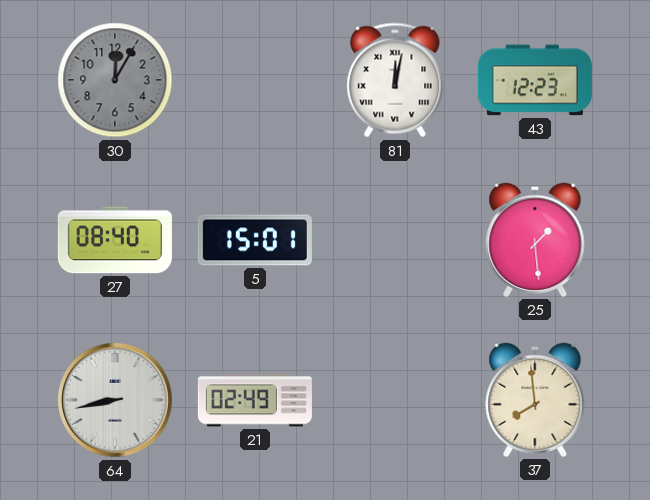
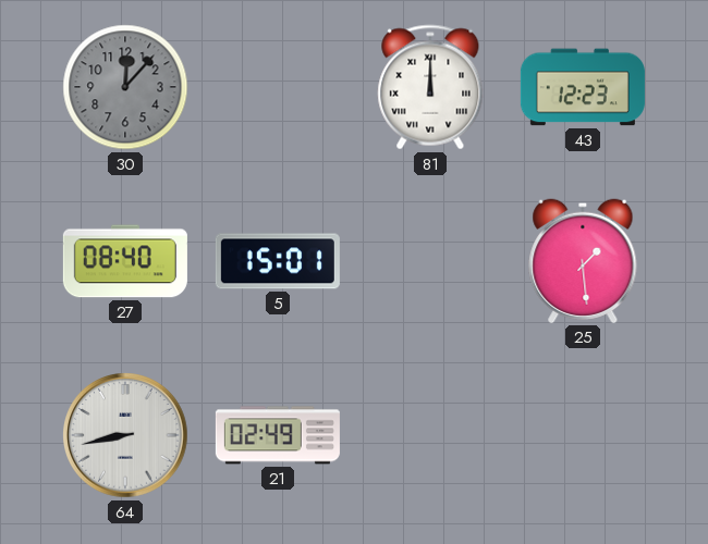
30: 12:05 -> 12:07 (125, 87)
81: 12:02 -> 12:00 (430, 87)
37: 7:59 -> none (535, 400)
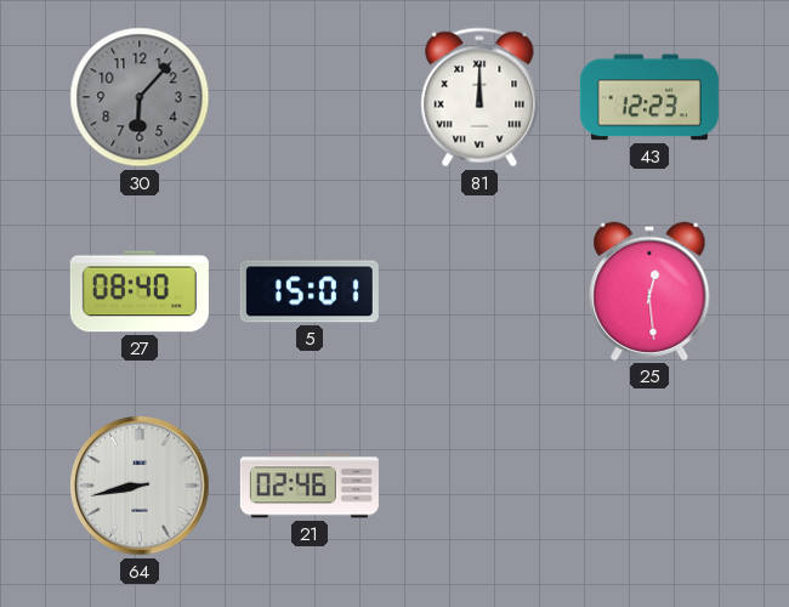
30: 12:07 -> 6:07 (140, 97)
25: 1:29 -> 12:29 (649, 291)
21: 02:49 -> 02:46 (310, 486)
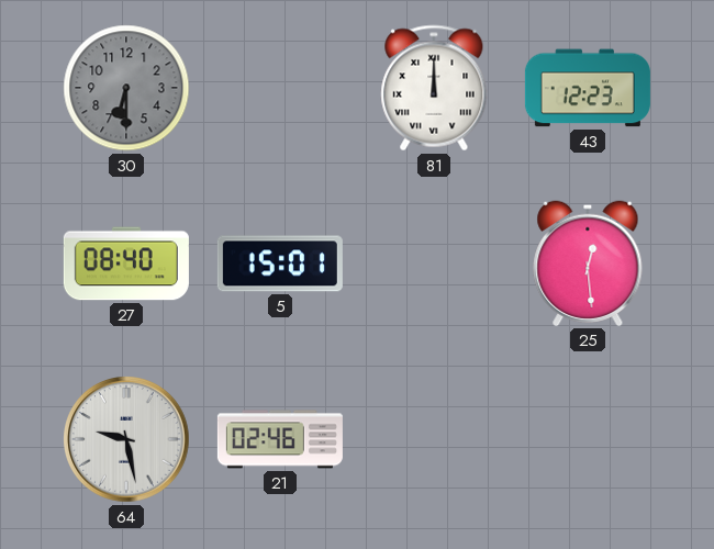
30: 6:07 -> 6:30 (126, 88)
64: 8:43 -> 9:28 (126, 439)
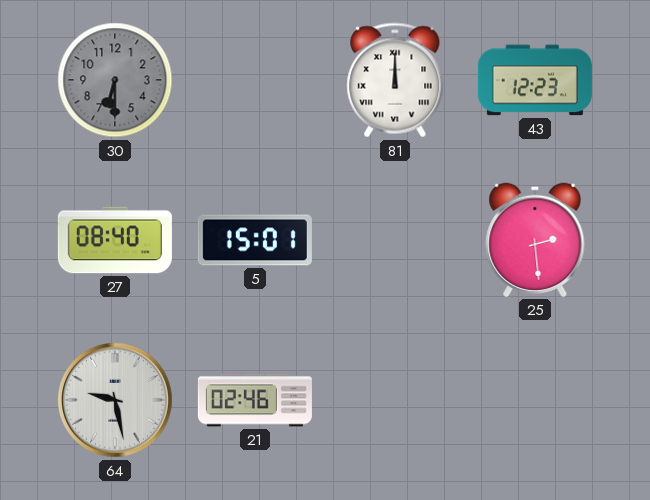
25: 12:29 -> 2:29 (535, 240)
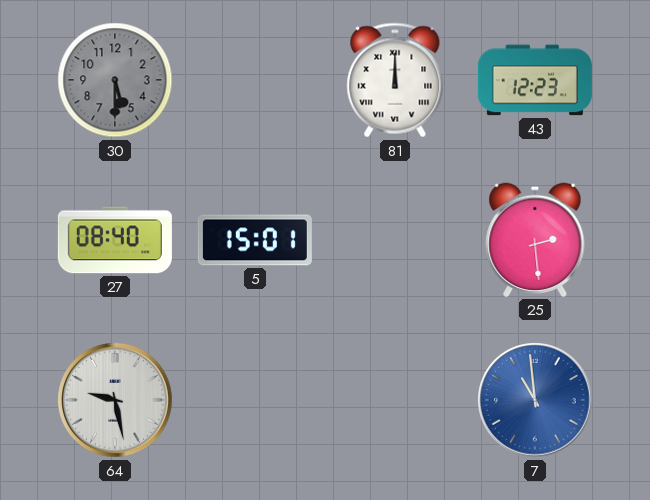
30: 6:30 -> 5:30 (115, 80)
21: 02:46 -> none (255, 400)
7: none -> 10:59 (535, 400)
